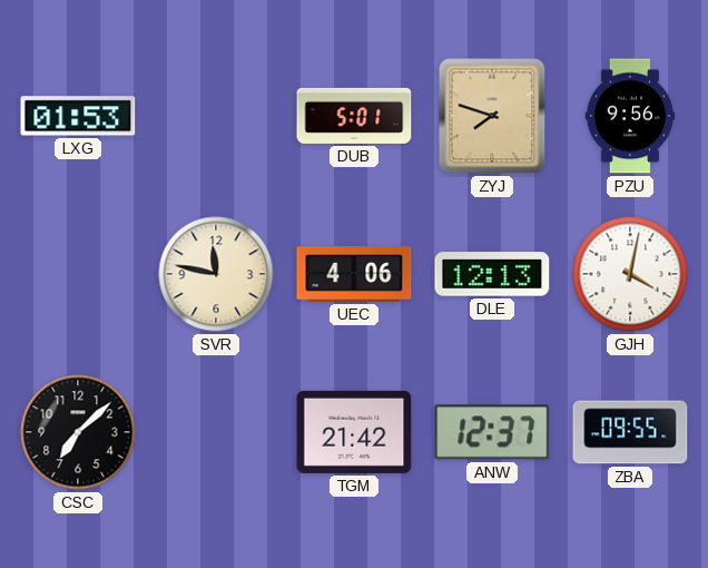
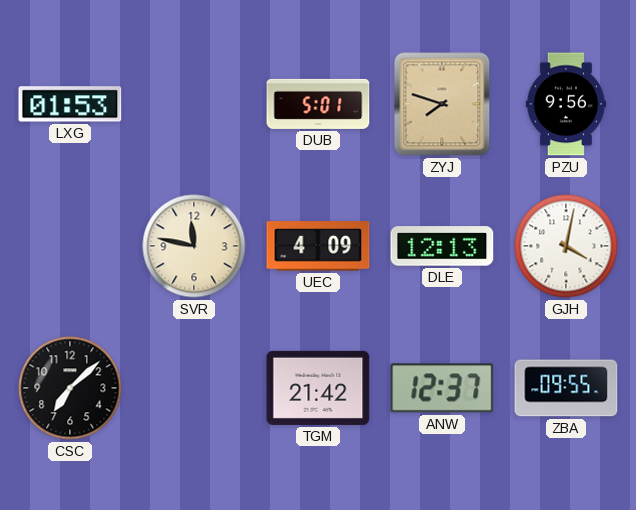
UEC: 4:06 -> 4:09 (318, 246)
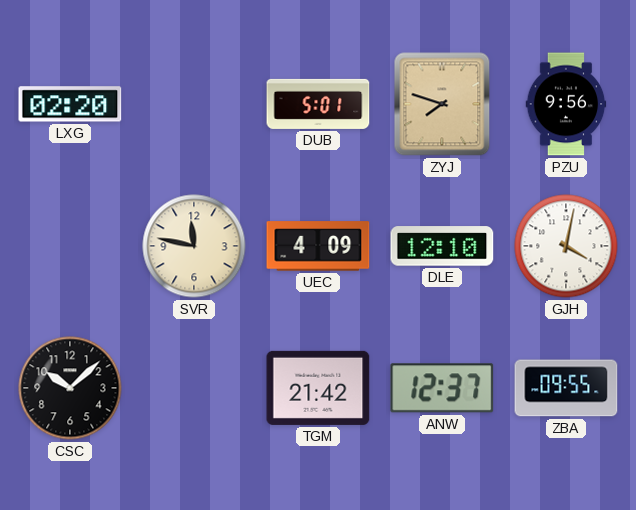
LXG: 01:53 -> 02:20 (70, 104)
DLE: 12:13 -> 12:10 (442, 246)
CSC: 7:08 -> 10:08 (70, 388)
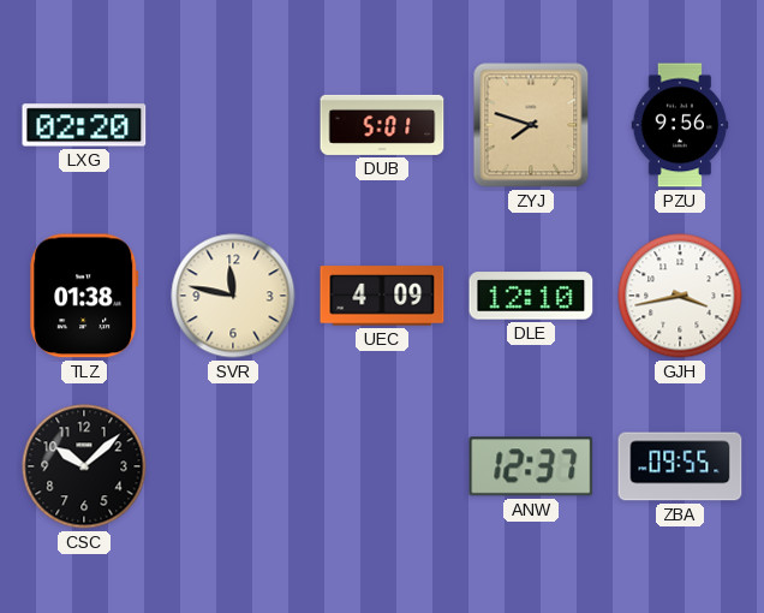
TLZ: none -> 01:38 (84, 296)
GJH: 4:02 -> 3:43 (680, 296)
TGM: 21:42 -> none (318, 388)
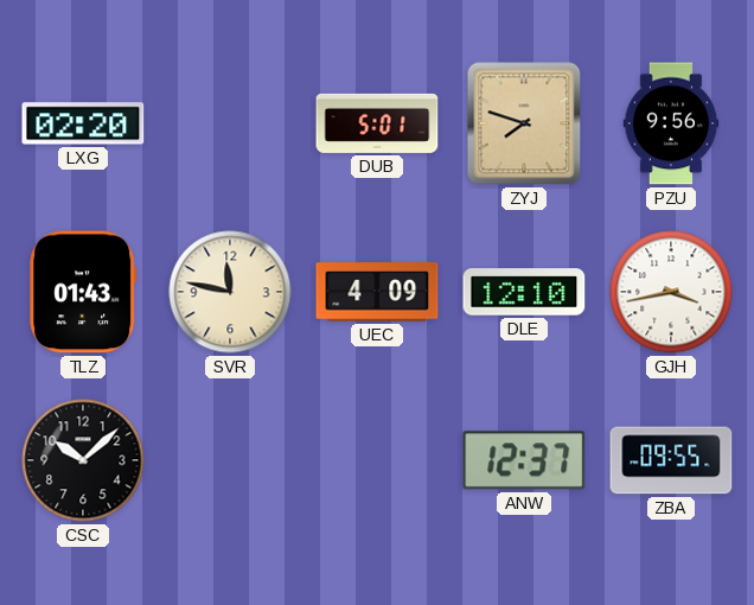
TLZ: 01:38 -> 01:43 (83, 292)
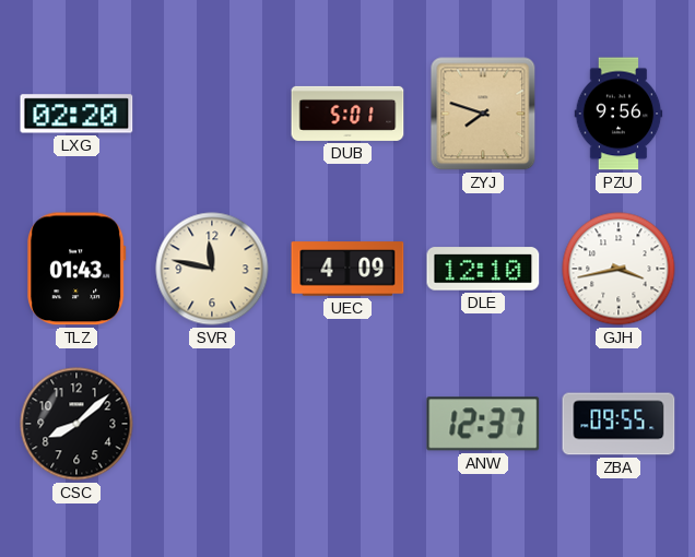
CSC: 10:08 -> 8:08 (76, 424)
